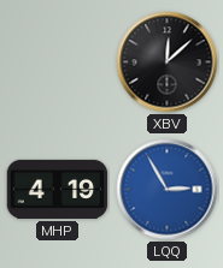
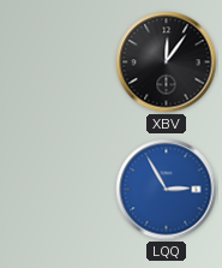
XBV: 12:08 -> 12:06 (167, 62)
MHP: 4:19 -> none (58, 189)
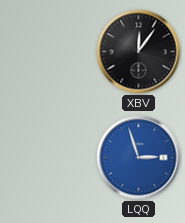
LQQ: 2:55 -> 2:57 (139, 158)
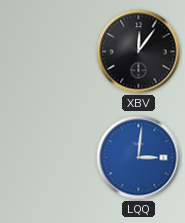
LQQ: 2:57 -> 3:01 (139, 158)
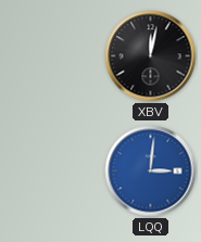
XBV: 12:06 -> 12:02 (151, 56)
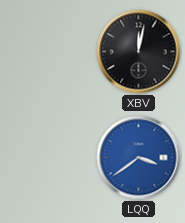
LQQ: 3:01 -> 3:39 (139, 158)
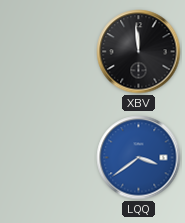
XBV: 12:02 -> 11:59 (139, 52)
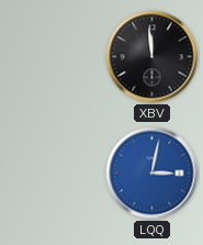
LQQ: 3:39 -> 3:02 (153, 174)
